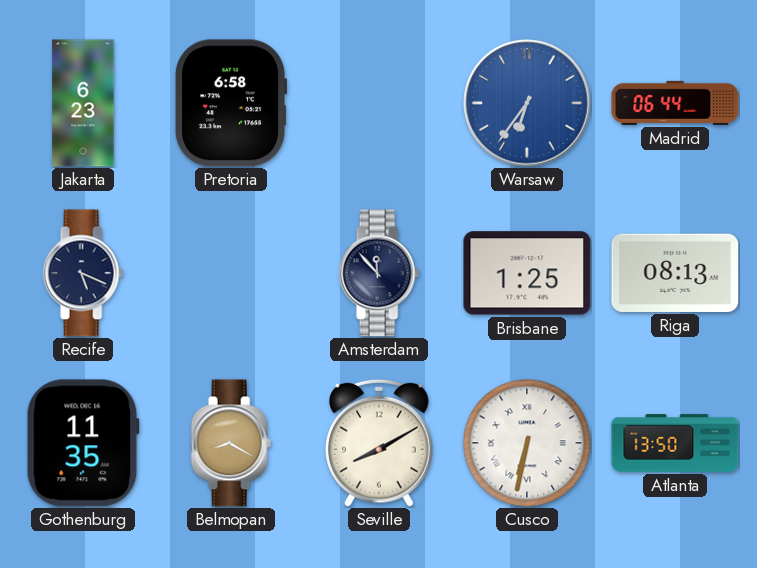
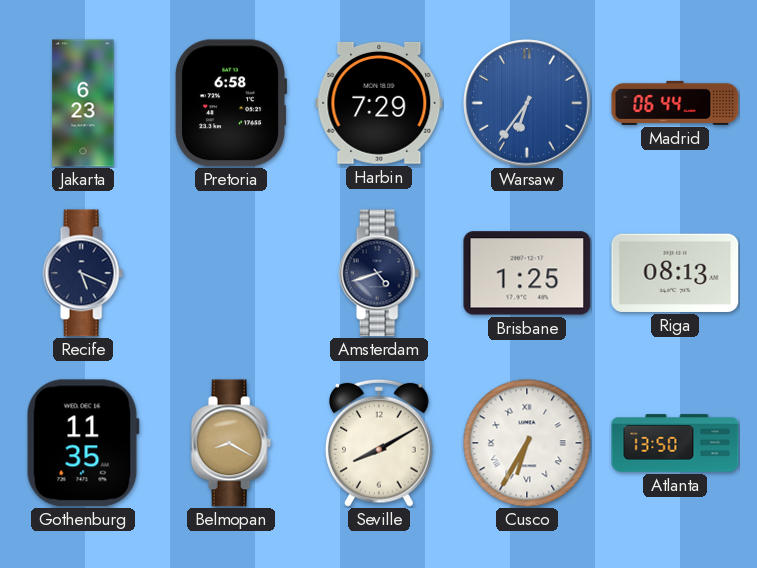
Harbin: none -> 7:29 (379, 103)
Amsterdam: 11:53 -> 4:42 (379, 273)
Cusco: 6:32 -> 6:35 (527, 443)
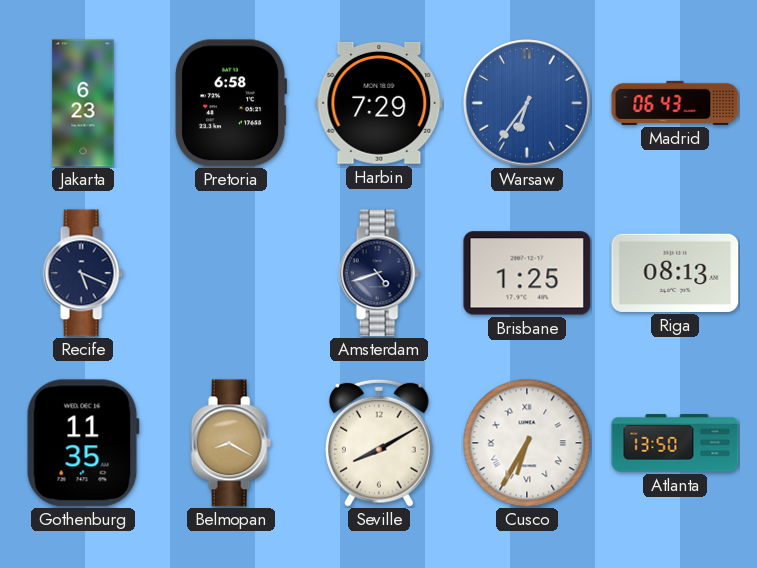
Madrid: 06:44 -> 06:43 (675, 103)
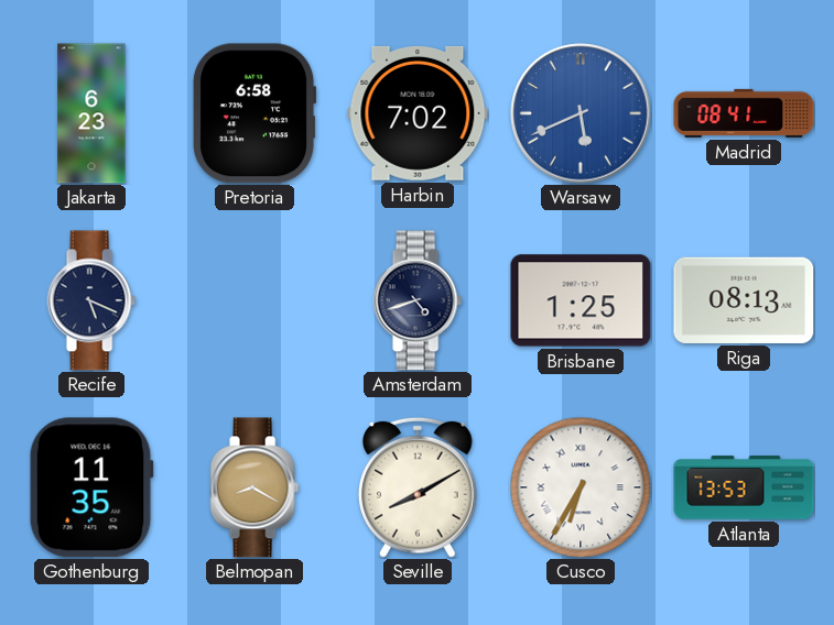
Harbin: 7:29 -> 7:02 (418, 113)
Warsaw: 6:36 -> 5:41 (581, 113)
Madrid: 06:43 -> 08:41 (744, 113)
Atlanta: 13:50 -> 13:53 (744, 487)
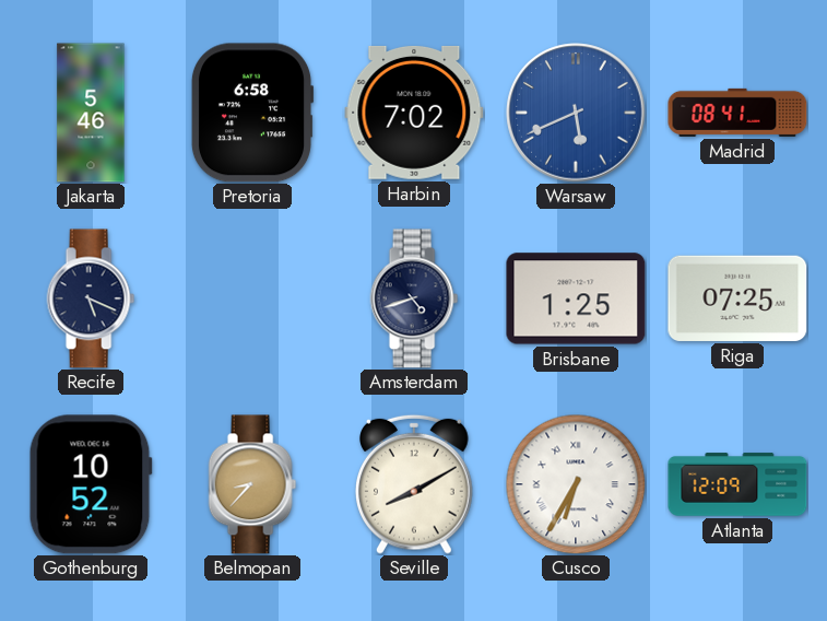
Jakarta: 6:23 -> 5:46 (91, 113)
Riga: 08:13 -> 07:25 (737, 298)
Gothenburg: 11:35 -> 10:52 (91, 484)
Belmopan: 8:20 -> 8:37 (252, 484)
Atlanta: 13:53 -> 12:09 (737, 484)
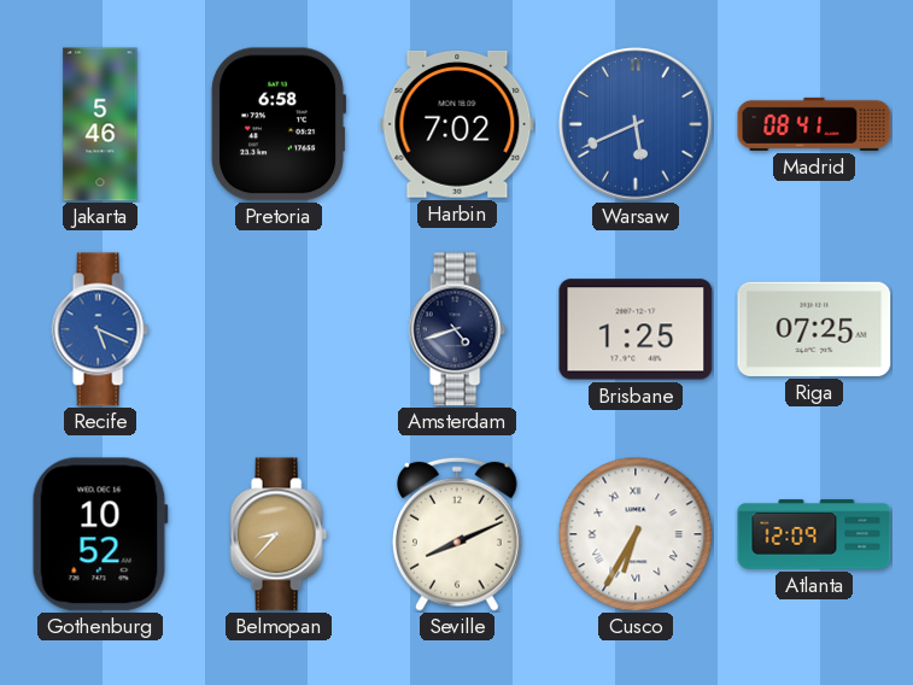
Recife dial: navy -> blue (100, 329)
Seville: 8:10 -> 8:11 (458, 534)
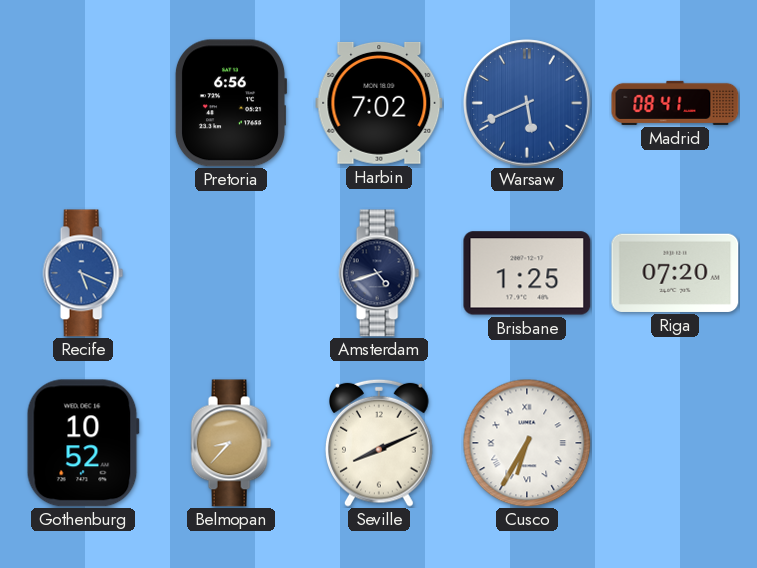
Jakarta: 5:46 -> none (100, 124)
Pretoria: 6:58 -> 6:56 (231, 103)
Riga: 07:25 -> 07:20 (675, 273)
Atlanta: 12:09 -> none (814, 534)
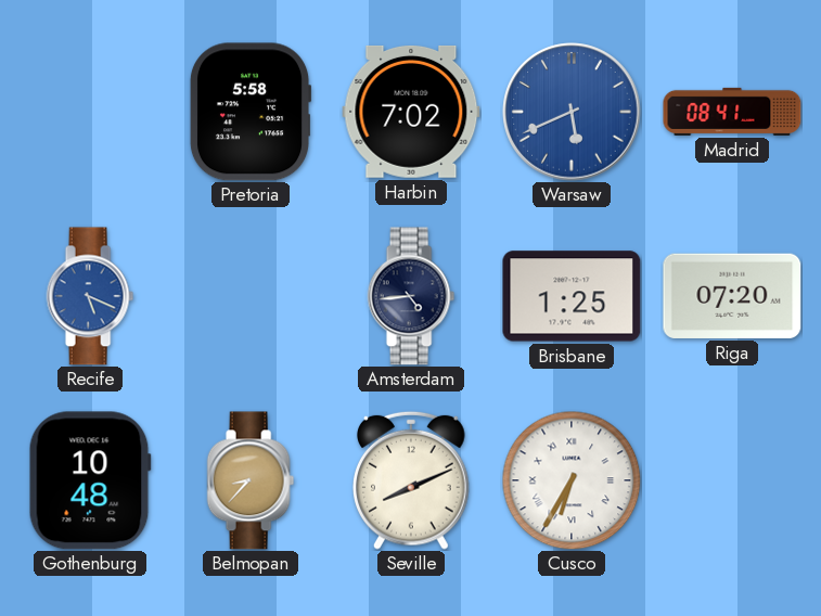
Pretoria: 6:56 -> 5:58 (251, 112)
Amsterdam: 4:42 -> 4:44 (411, 296)
Gothenburg: 10:52 -> 10:48 (90, 480)
